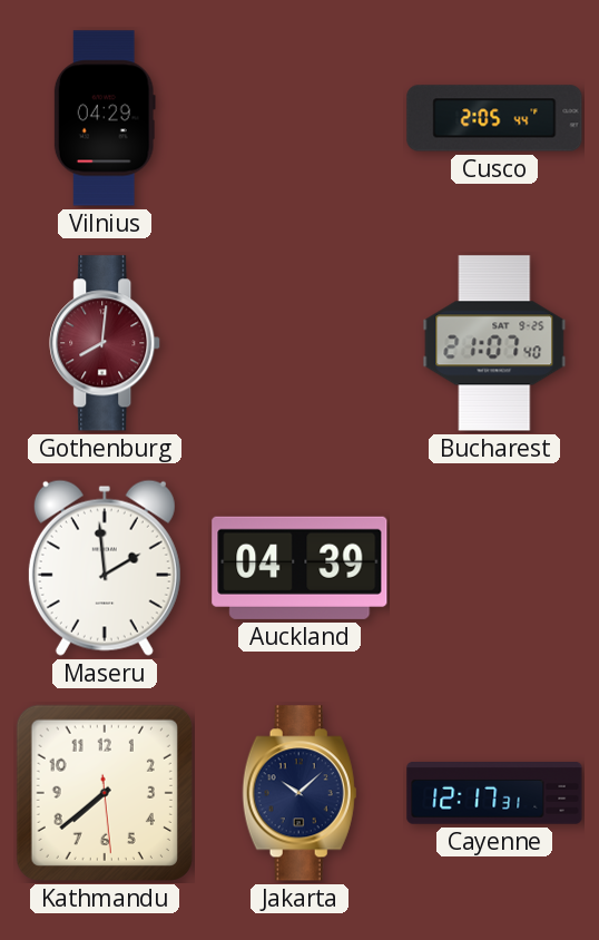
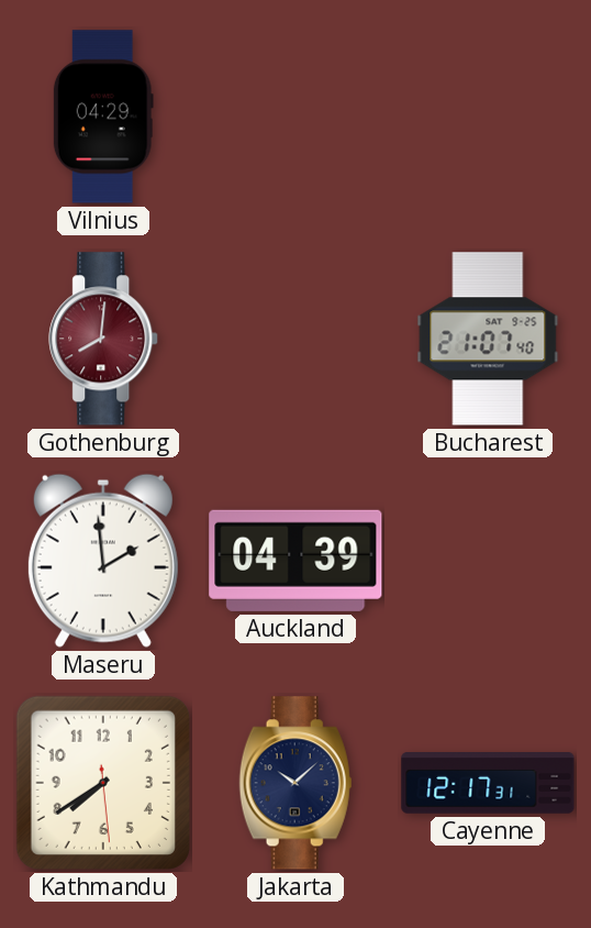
Cusco: 2:05 -> none (494, 118)
Kathmandu: 7:38 -> 7:39 (103, 783)
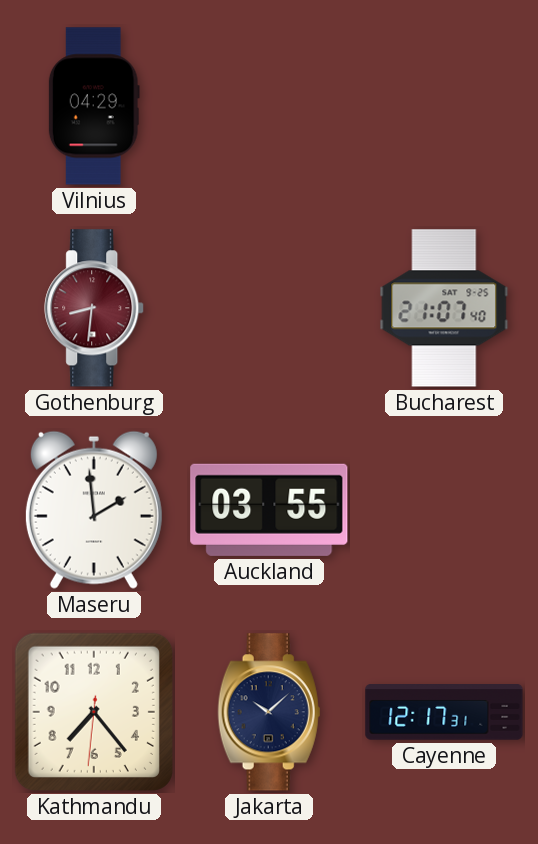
Gothenburg: 8:01 -> 8:31 (95, 308)
Auckland: 04:39 -> 03:55 (269, 510)
Kathmandu: 7:39 -> 7:23 (94, 712)
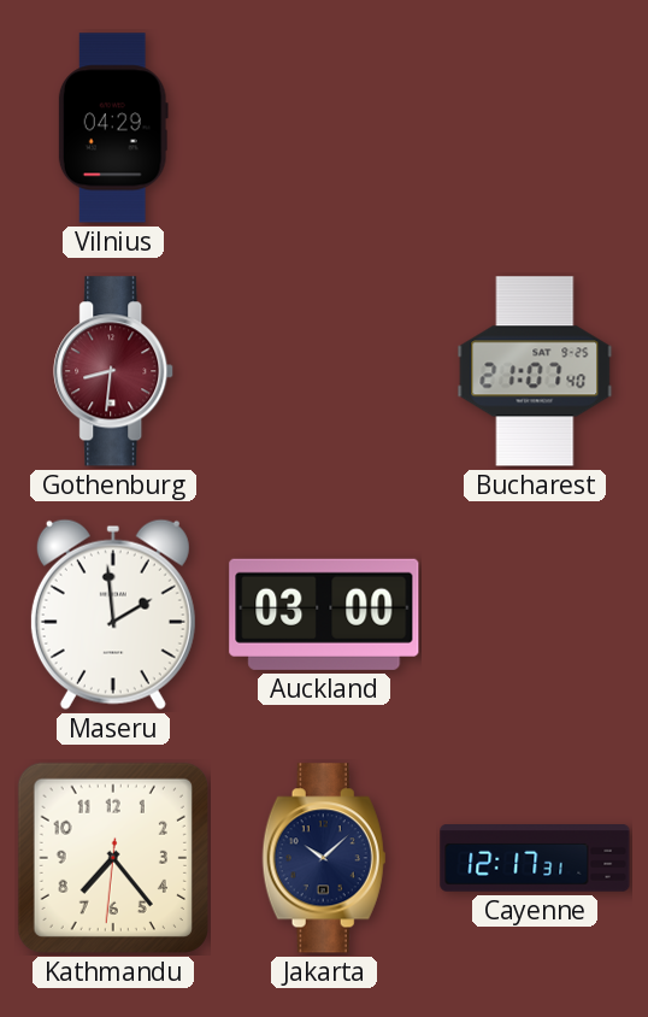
Auckland: 03:55 -> 03:00 (324, 615)
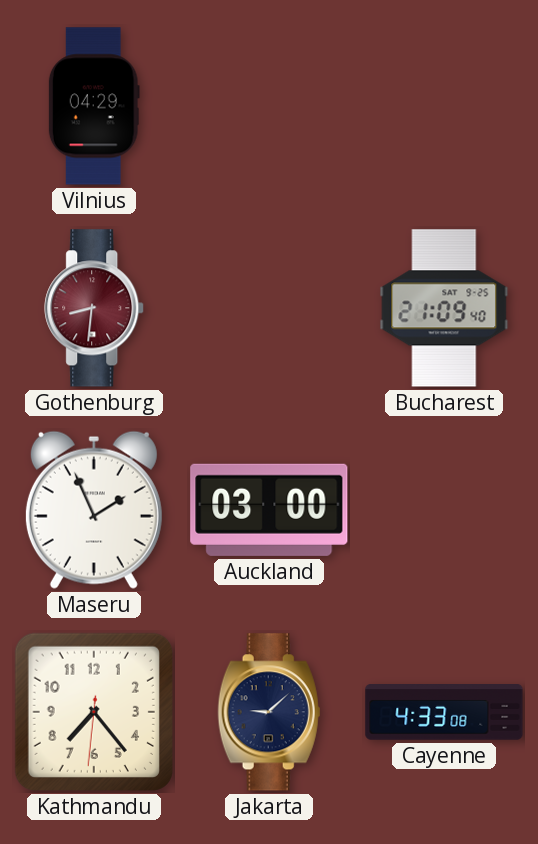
Bucharest: 21:07 -> 21:09 (444, 308)
Maseru: 1:59 -> 1:56 (94, 510)
Jakarta: 10:08 -> 9:08 (269, 712)
Cayenne: 12:17 -> 4:33 (444, 713)
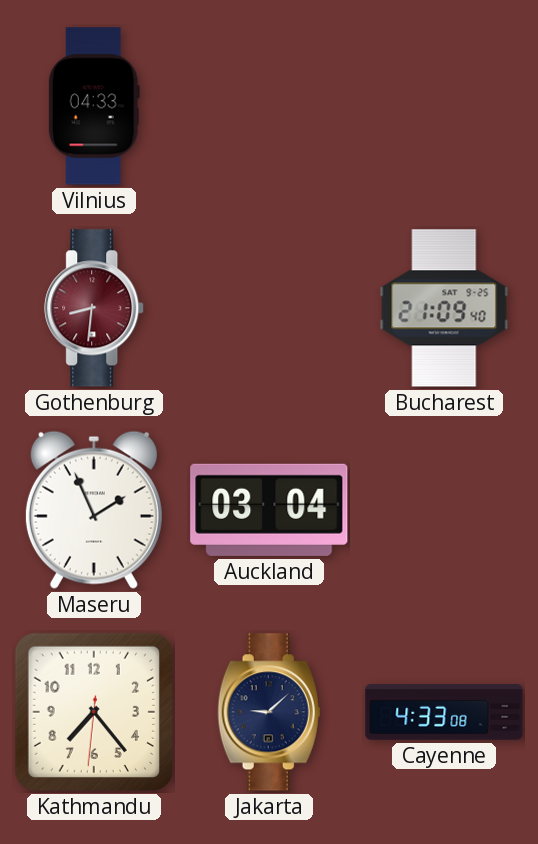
Vilnius: 04:29 -> 04:33 (94, 106)
Auckland: 03:00 -> 03:04 (269, 510)
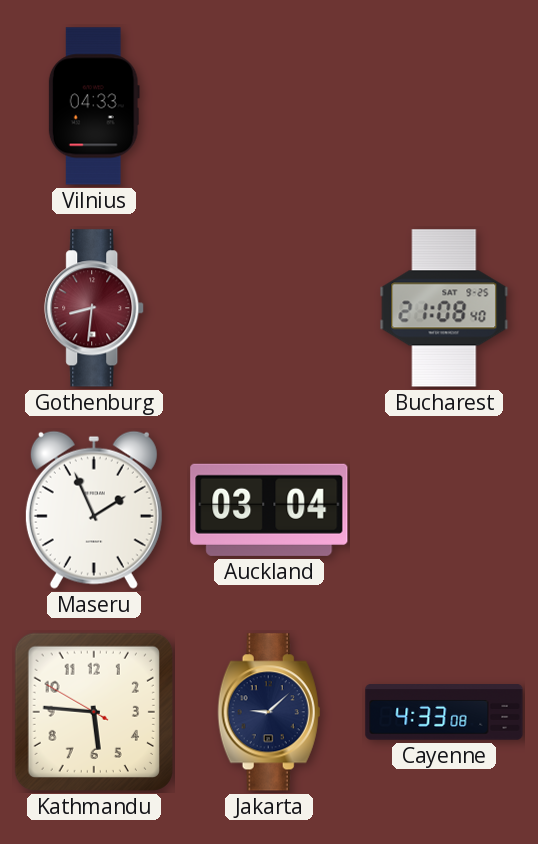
Bucharest: 21:09 -> 21:08 (444, 308)
Kathmandu: 7:23 -> 5:45 (94, 712)
